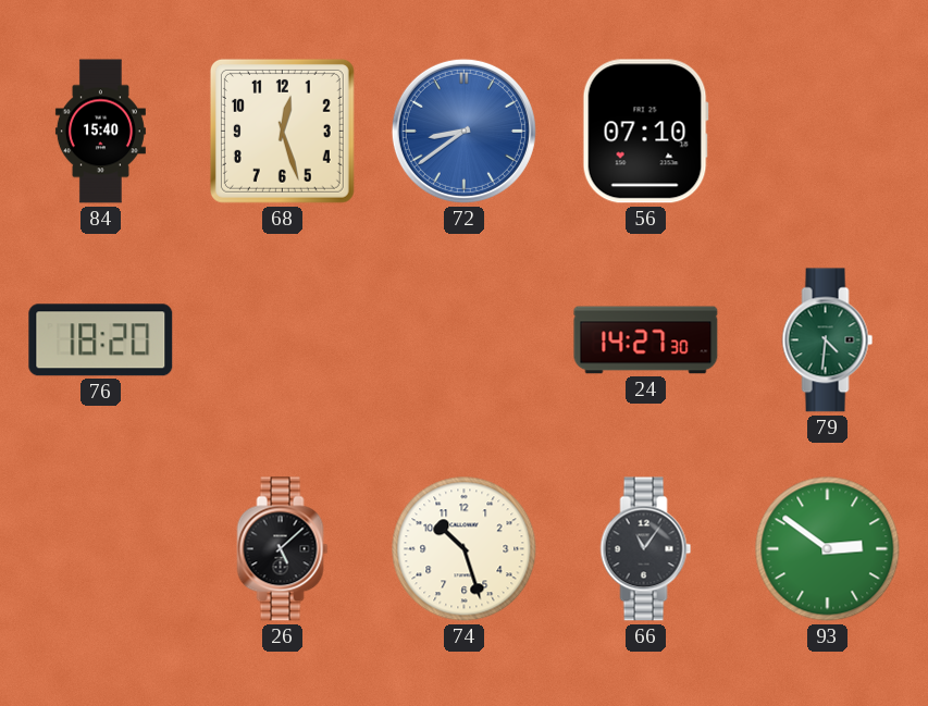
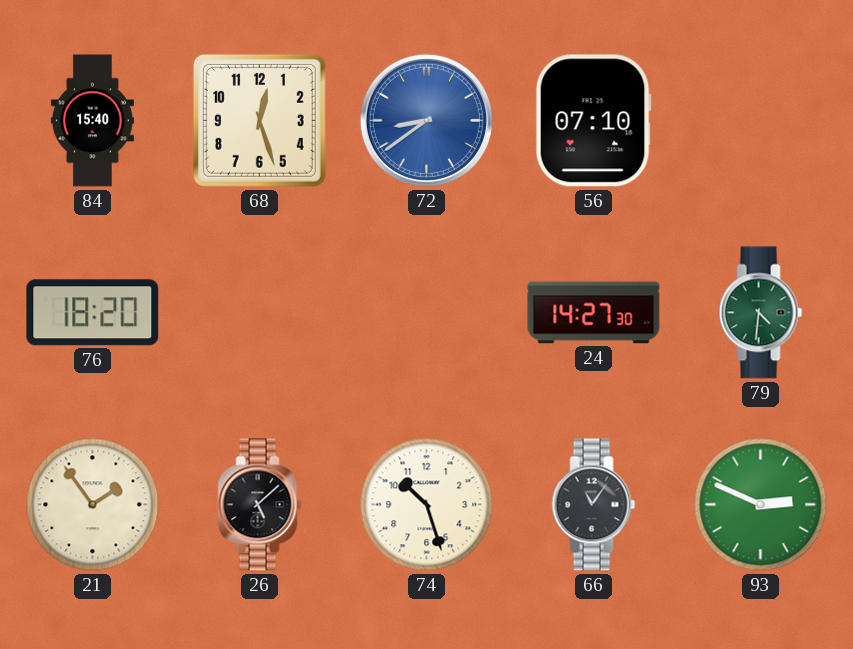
21: none -> 1:54 (93, 505)
93: 2:51 -> 2:49 (761, 505)
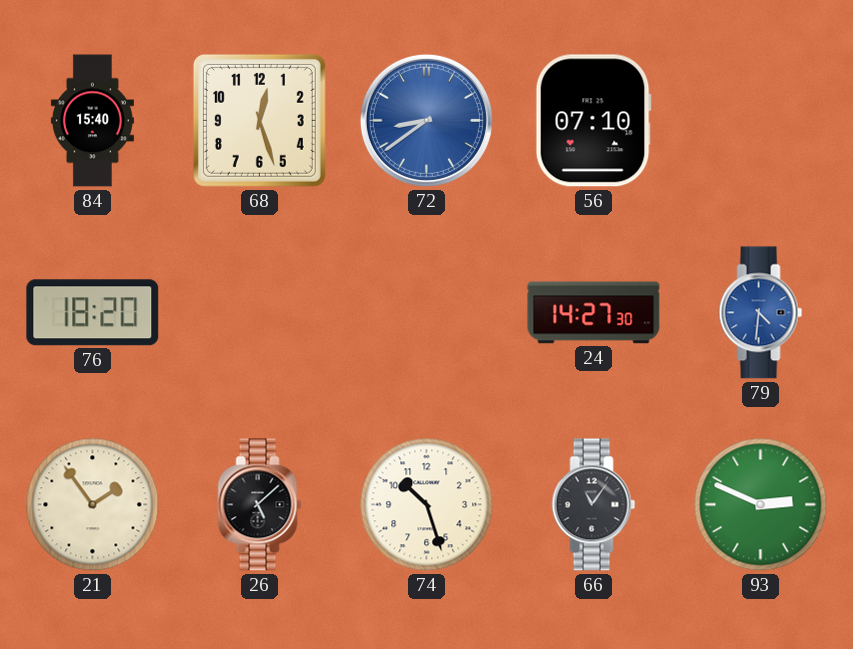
79 dial: green -> blue (761, 313)
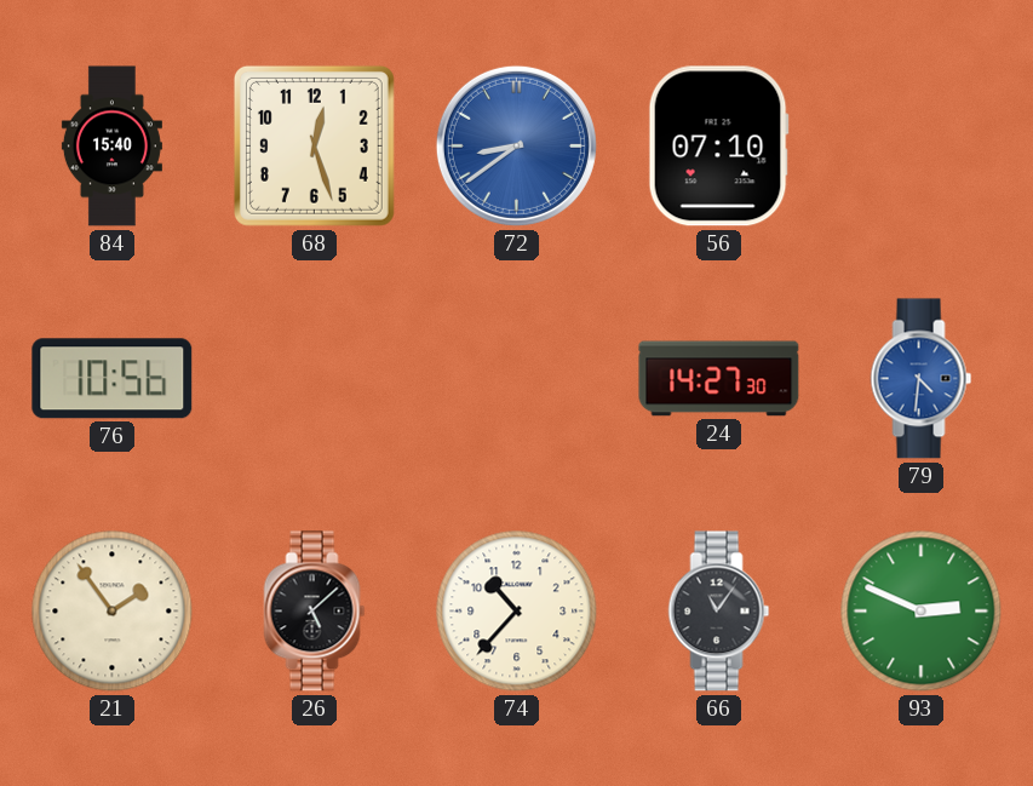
76: 18:20 -> 10:56 (113, 379)
74: 10:27 -> 10:37 (517, 612)
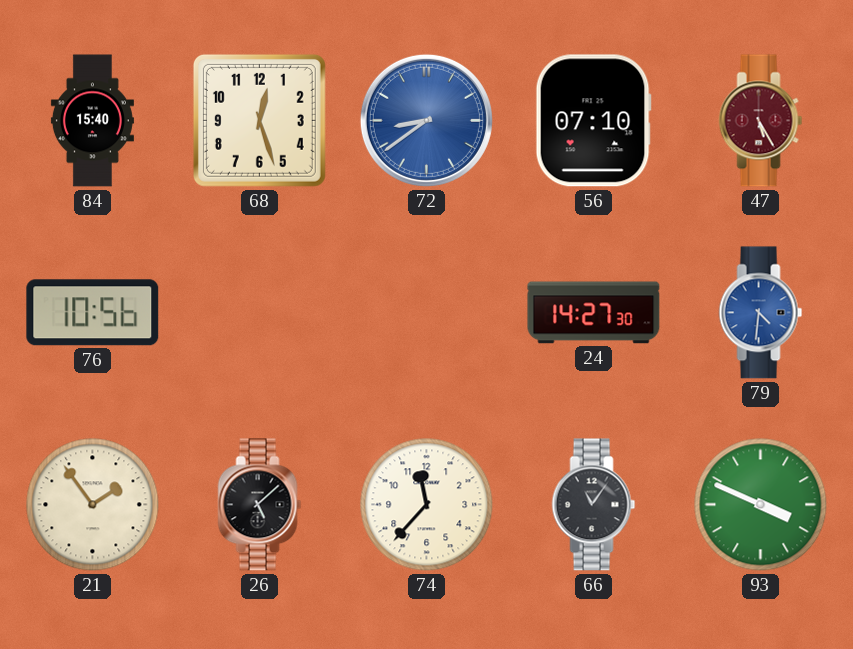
47: none -> 5:25 (761, 121)
74: 10:37 -> 11:37 (427, 505)
93: 2:49 -> 3:49 (761, 505)
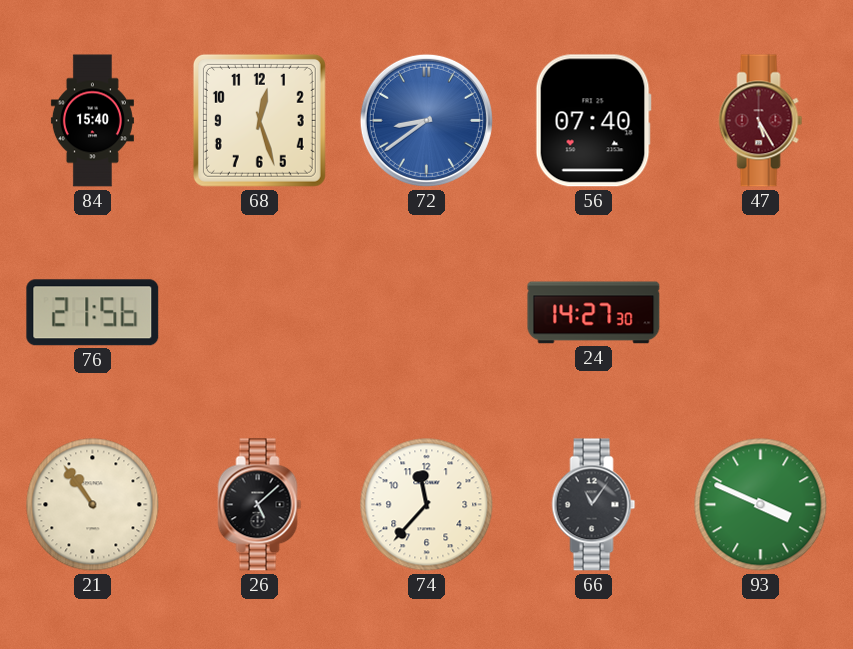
56: 07:10 -> 07:40 (593, 121)
76: 10:56 -> 21:56 (93, 313)
79: 4:31 -> none (761, 313)
21: 1:54 -> 10:54 (93, 505)
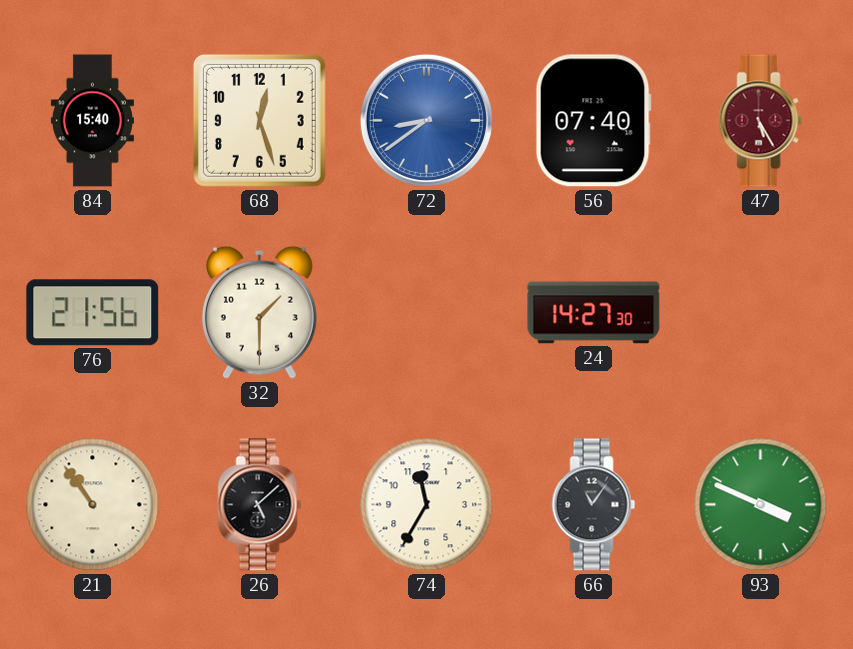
32: none -> 1:30 (259, 312)
74: 11:37 -> 11:35 (427, 505)
